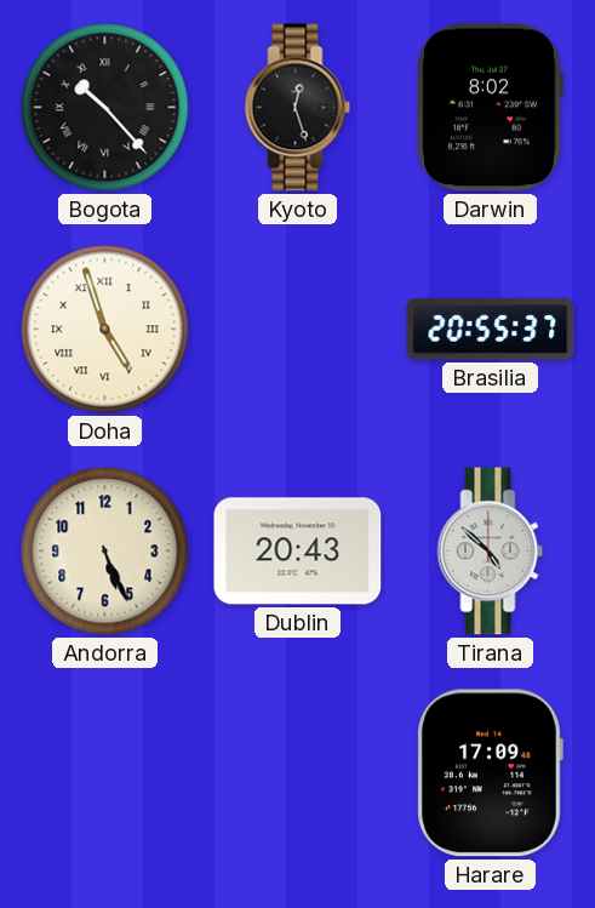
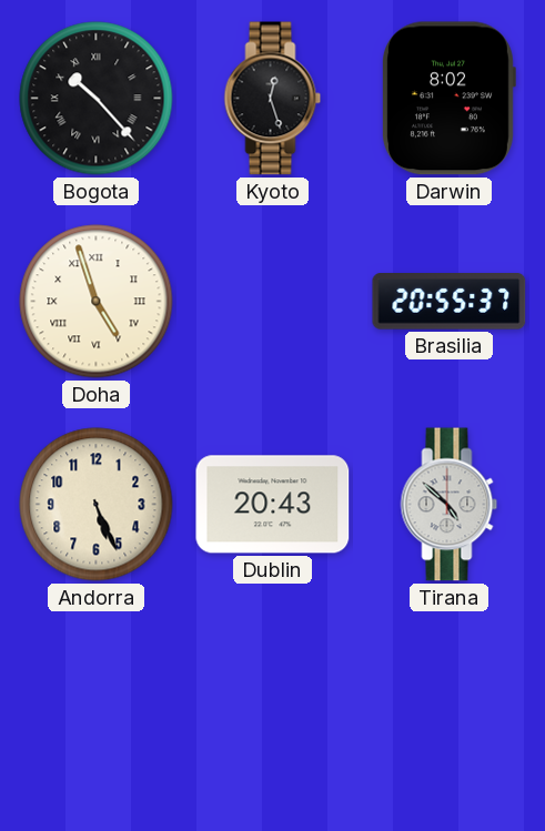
Harare: 17:09 -> none (490, 773)
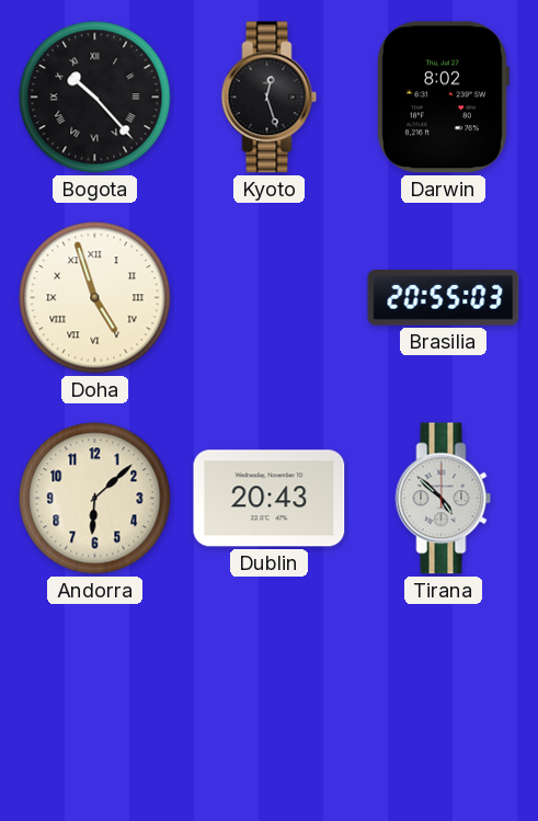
Brasilia: 20:55:37 -> 20:55:03 (444, 298)
Andorra: 5:26 -> 6:08 (95, 499)
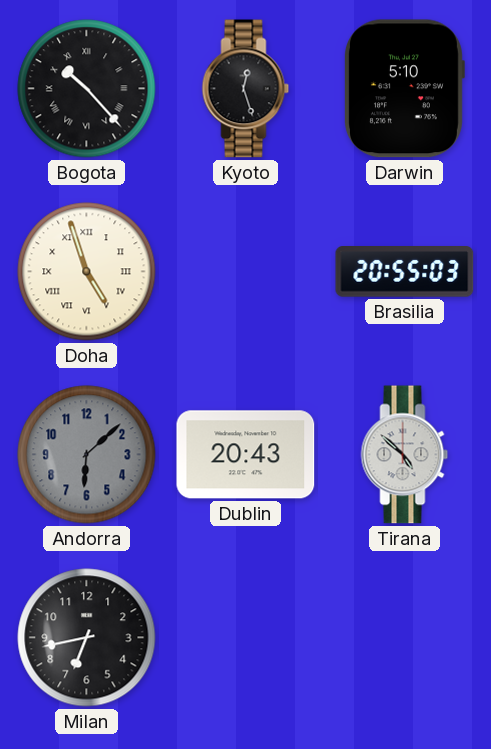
Darwin: 8:02 -> 5:10 (404, 89)
Andorra dial: cream -> grey (87, 455)
Milan: none -> 6:43 (87, 638)
